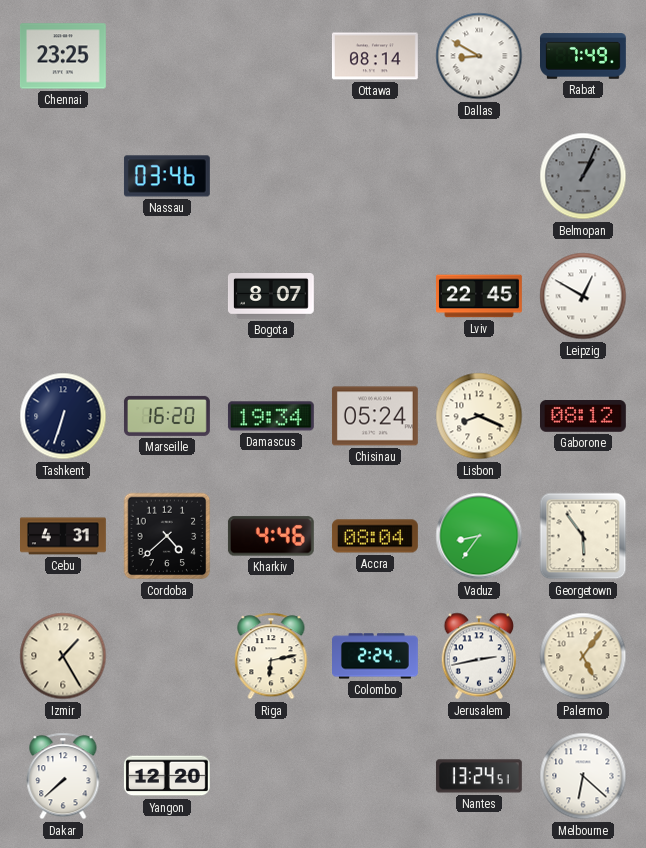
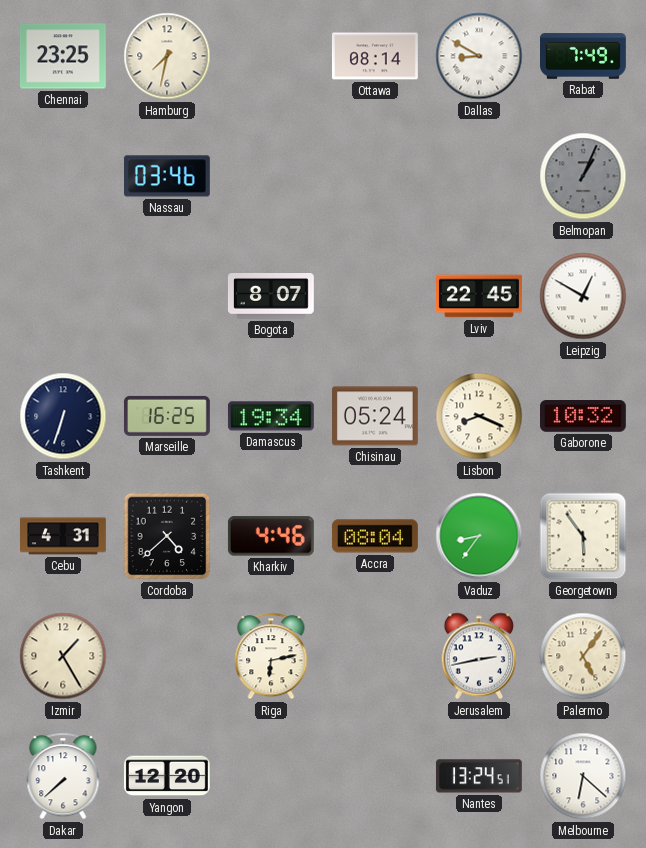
Hamburg: none -> 7:32 (167, 56)
Marseille: 16:20 -> 16:25 (167, 416)
Gaborone: 08:12 -> 10:32 (583, 417)
Colombo: 2:24 -> none (376, 656)
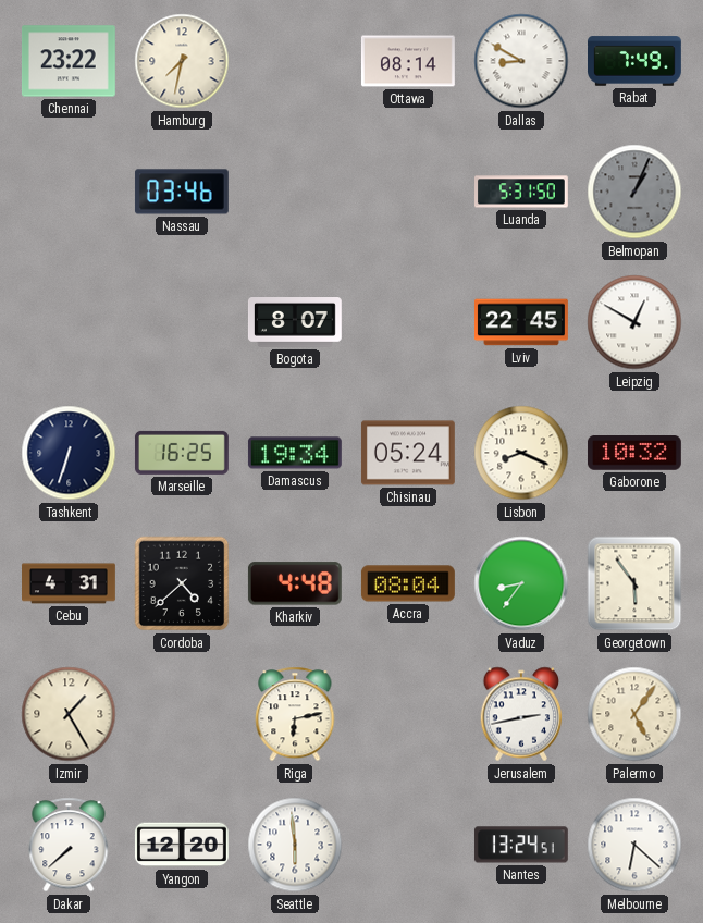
Chennai: 23:25 -> 23:22 (69, 61)
Luanda: none -> 5:31 (522, 192)
Kharkiv: 4:46 -> 4:48 (295, 583)
Seattle: none -> 5:59 (295, 845)
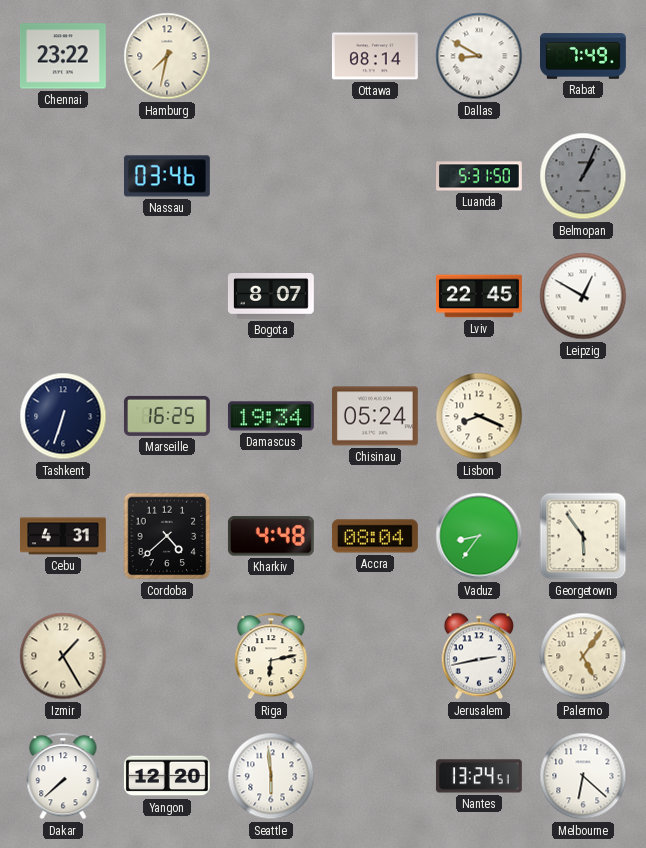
Gaborone: 10:32 -> none (634, 454)
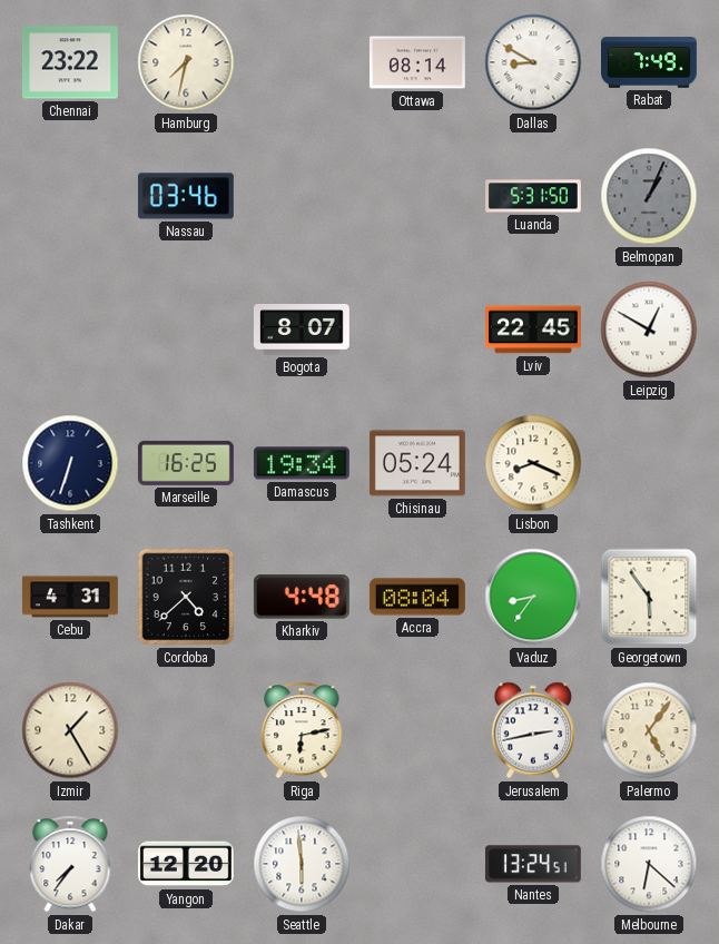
Dakar: 7:38 -> 7:36 (70, 864)
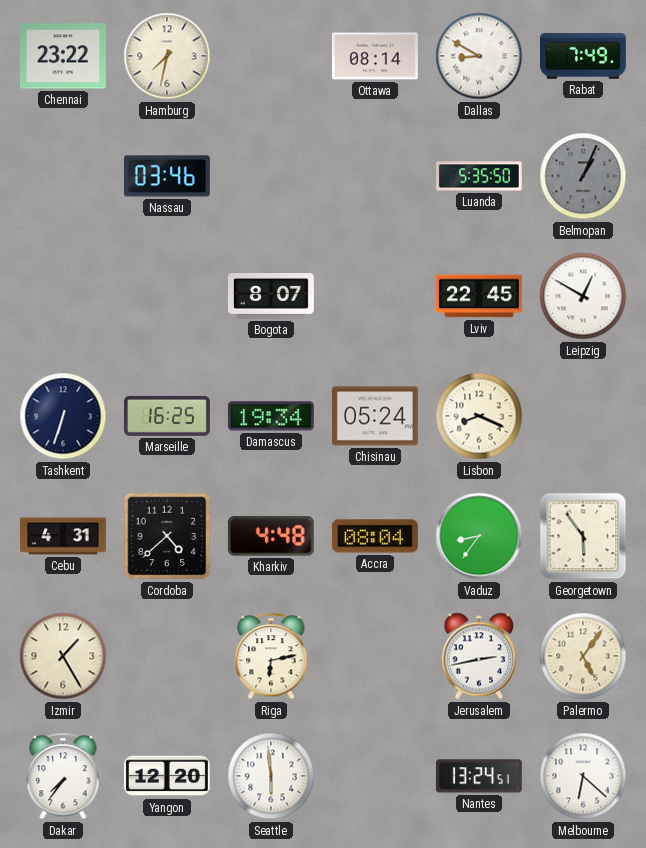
Luanda: 5:31 -> 5:35 (480, 176)
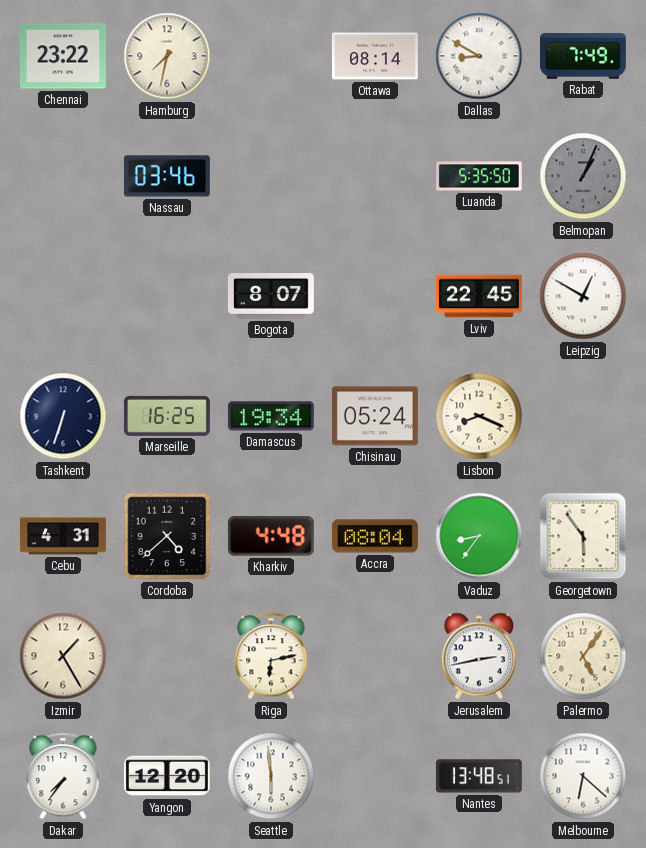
Nantes: 13:24 -> 13:48 (479, 776)
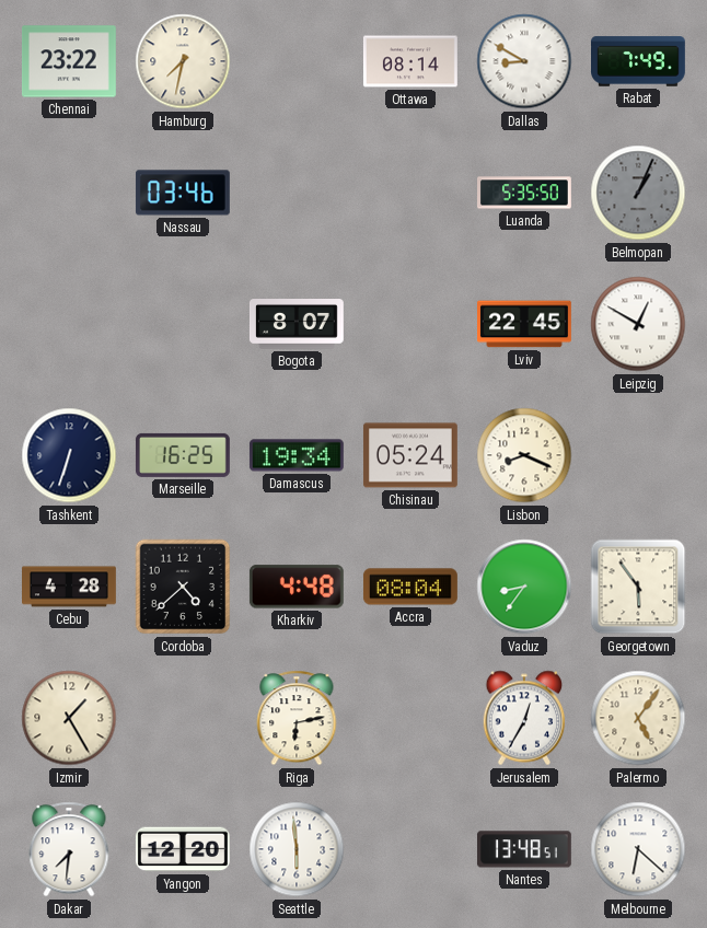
Cebu: 4:31 -> 4:28 (70, 587)
Jerusalem: 2:43 -> 12:35 (524, 718)
Dakar: 7:36 -> 7:31 (69, 849)
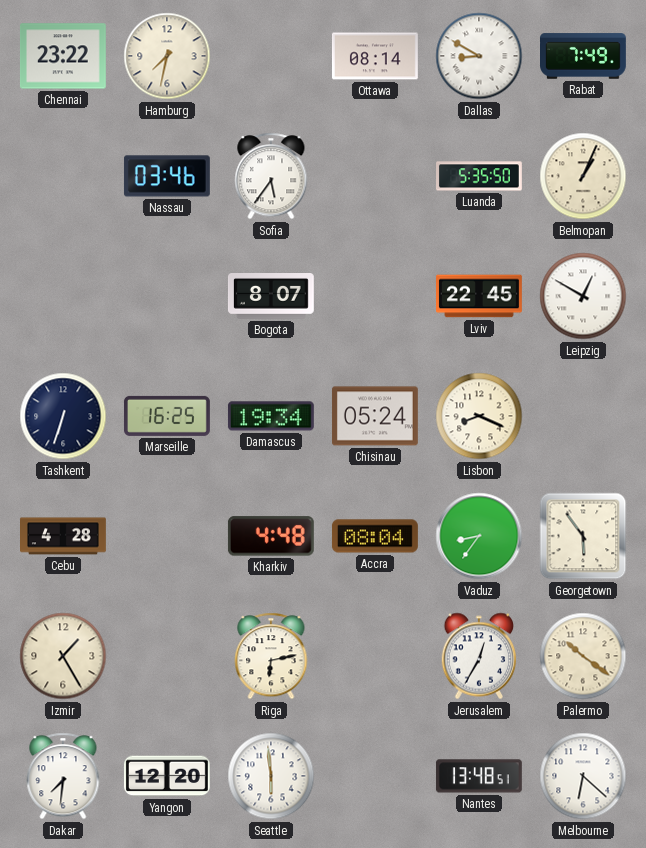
Sofia: none -> 5:36 (271, 176)
Belmopan dial: grey -> cream (583, 176)
Cordoba: 4:38 -> none (183, 587)
Palermo: 5:06 -> 10:21 (583, 656)
